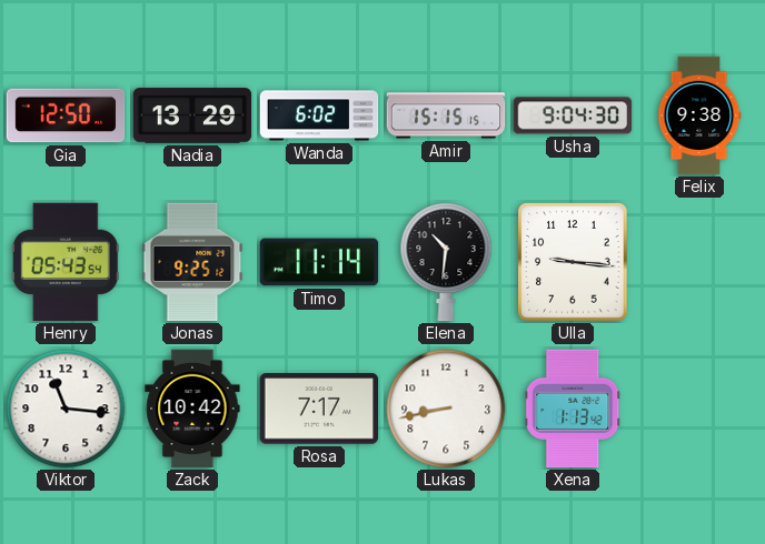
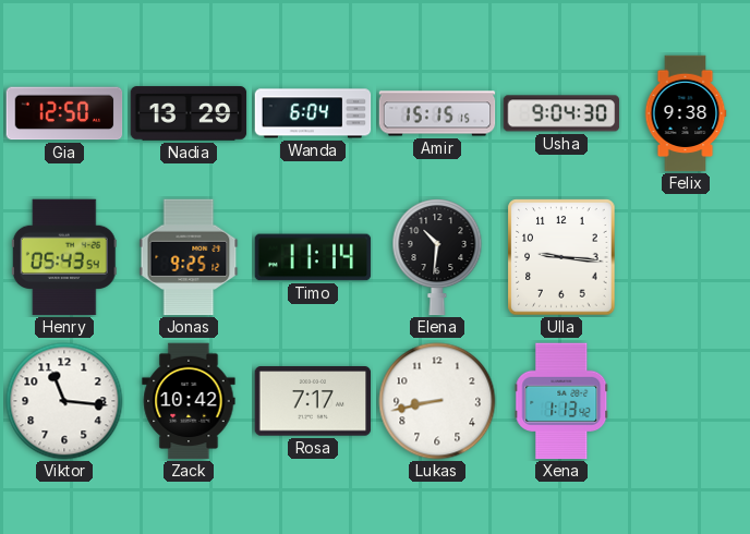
Wanda: 6:02 -> 6:04 (313, 113)
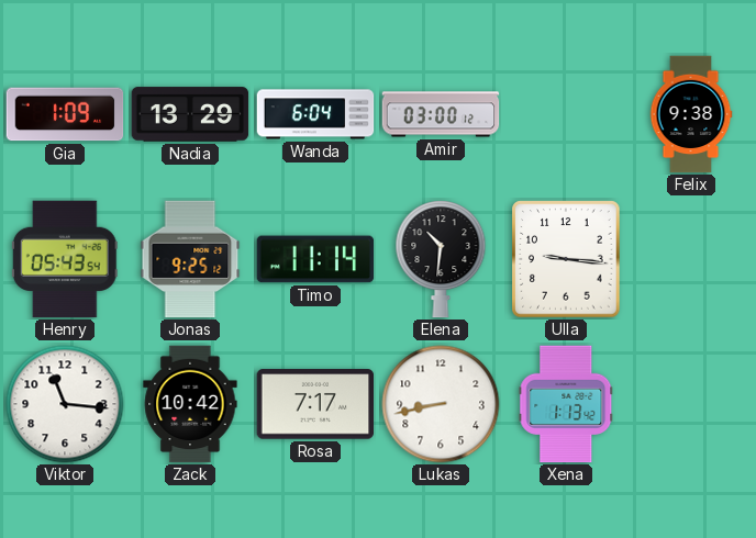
Gia: 12:50 -> 1:09 (65, 114)
Amir: 15:15 -> 03:00 (441, 114)
Usha: 9:04 -> none (561, 113)
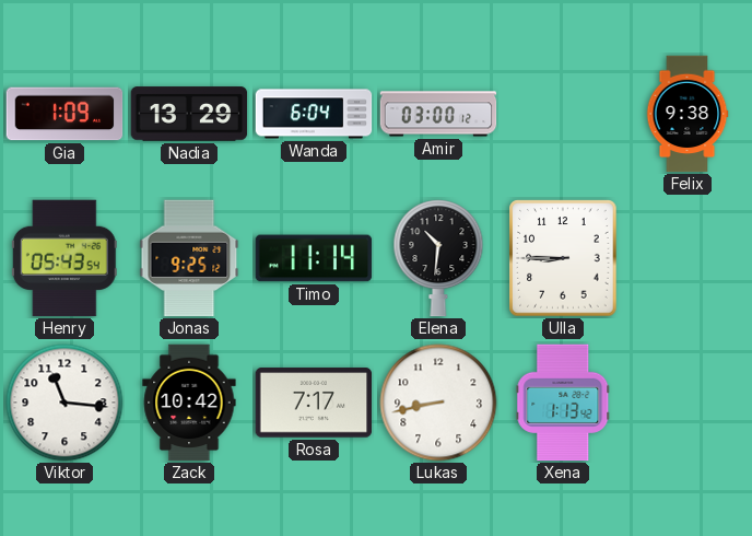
Ulla: 9:16 -> 8:45 (563, 258)
